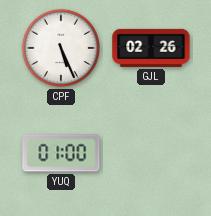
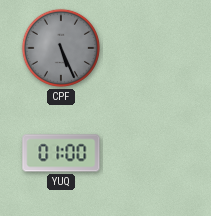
CPF dial: white -> grey (61, 48)
GJL: 02:26 -> none (151, 48)
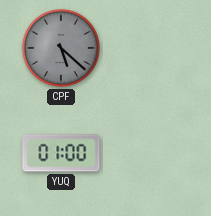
CPF: 5:26 -> 5:22 (61, 48)
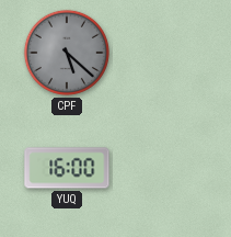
YUQ: 01:00 -> 16:00 (67, 168)
